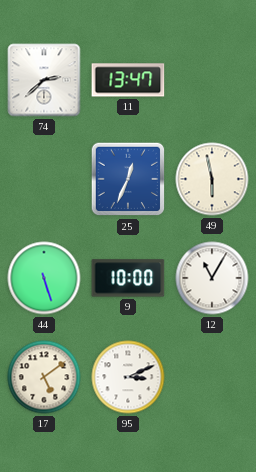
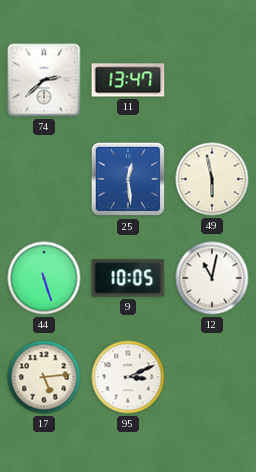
25: 12:34 -> 12:29 (128, 179)
9: 10:00 -> 10:05 (128, 278)
12: 11:05 -> 11:02 (212, 278)
17: 5:09 -> 5:14 (44, 377)
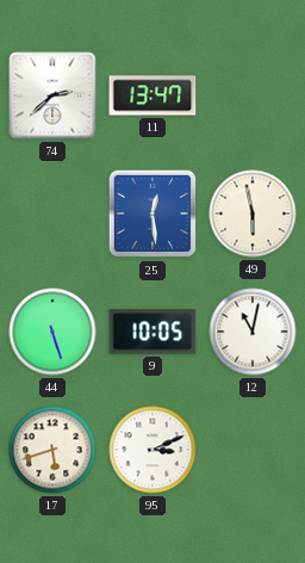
17: 5:14 -> 5:42 (52, 450)
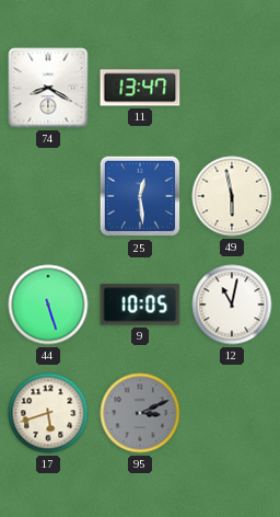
74: 2:38 -> 8:20 (48, 88)
95 dial: white -> grey (140, 413)
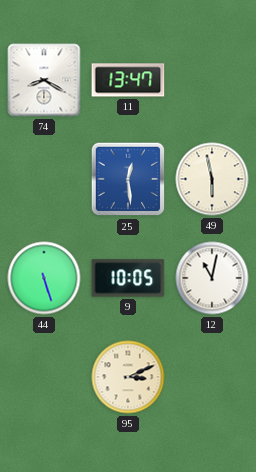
17: 5:42 -> none (48, 413)
95 dial: grey -> cream (128, 377)
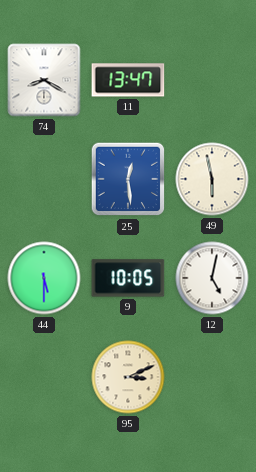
44: 5:27 -> 5:30 (44, 278)
12: 11:02 -> 5:02 (212, 278)
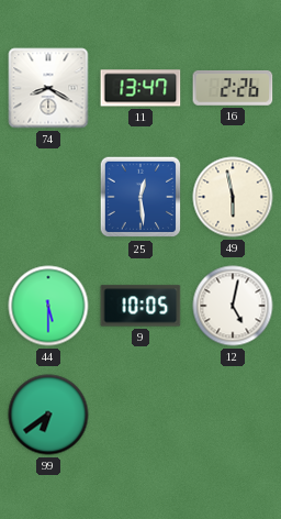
16: none -> 2:26 (233, 88)
99: none -> 6:39 (48, 415)
95: 3:11 -> none (128, 377)
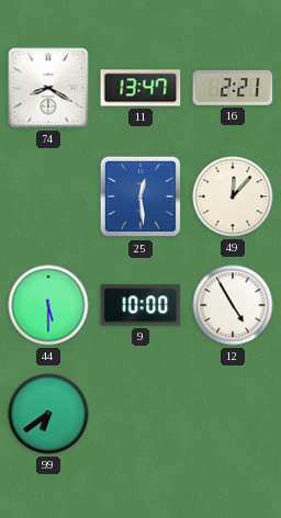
16: 2:26 -> 2:21 (233, 88)
49: 5:58 -> 12:07 (233, 196)
9: 10:05 -> 10:00 (140, 305)
12: 5:02 -> 4:55 (233, 305)
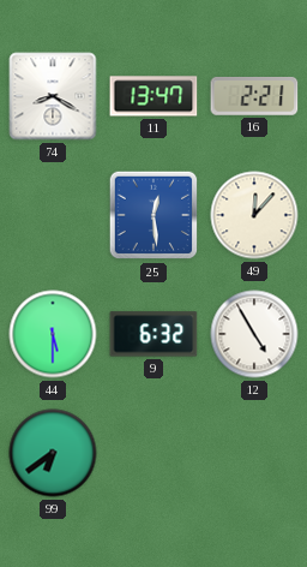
9: 10:00 -> 6:32 (153, 334)
